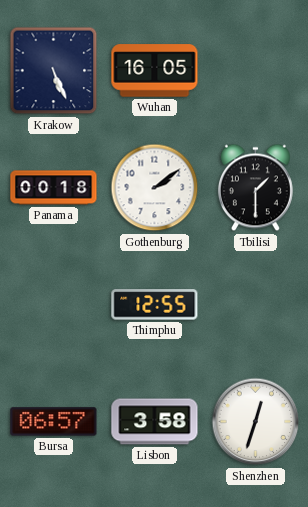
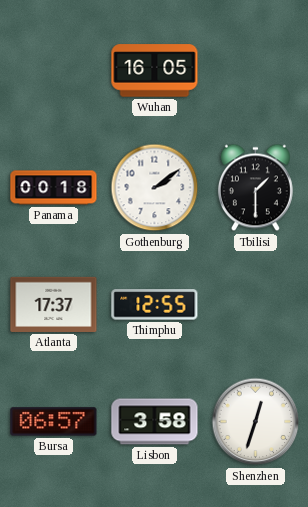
Krakow: 5:26 -> none (54, 71)
Atlanta: none -> 17:37 (54, 304)
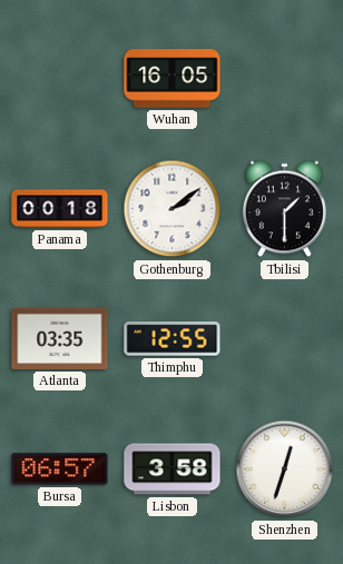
Atlanta: 17:37 -> 03:35 (60, 338)
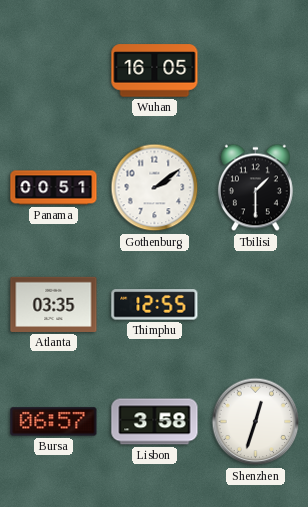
Panama: 00:18 -> 00:51 (54, 188)
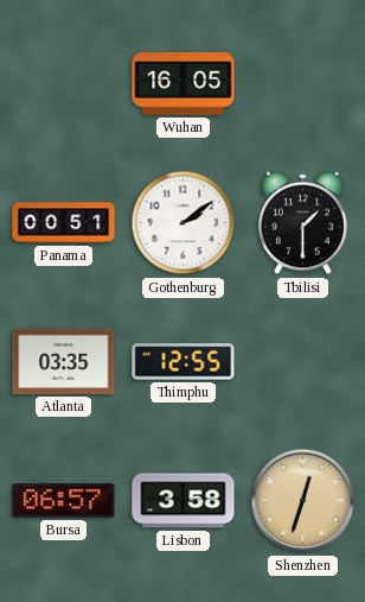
Shenzhen dial: white -> champagne (303, 501)
